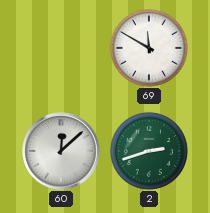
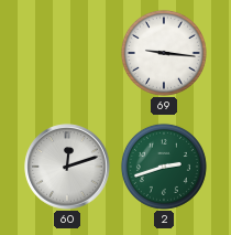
69: 11:50 -> 9:16 (164, 53)
60: 12:08 -> 12:12 (67, 167)
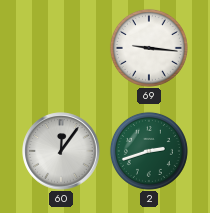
60: 12:12 -> 12:06 (61, 151)
